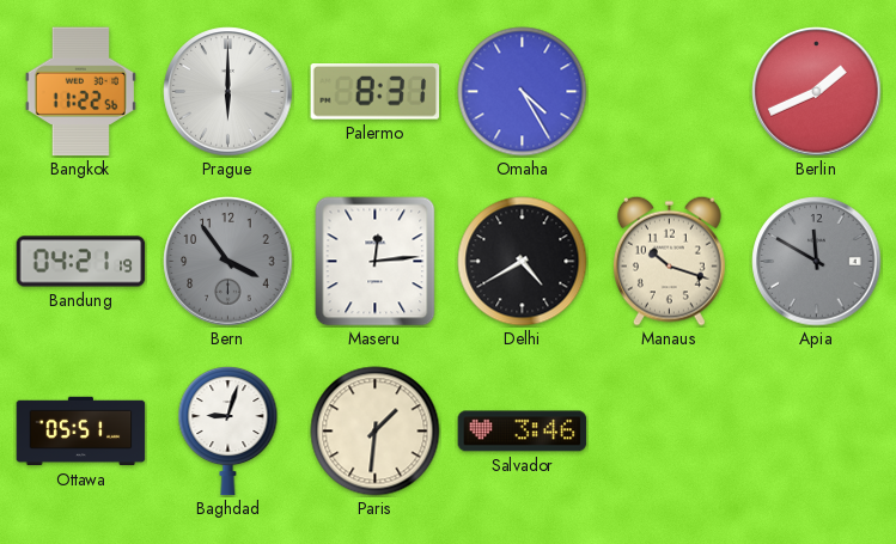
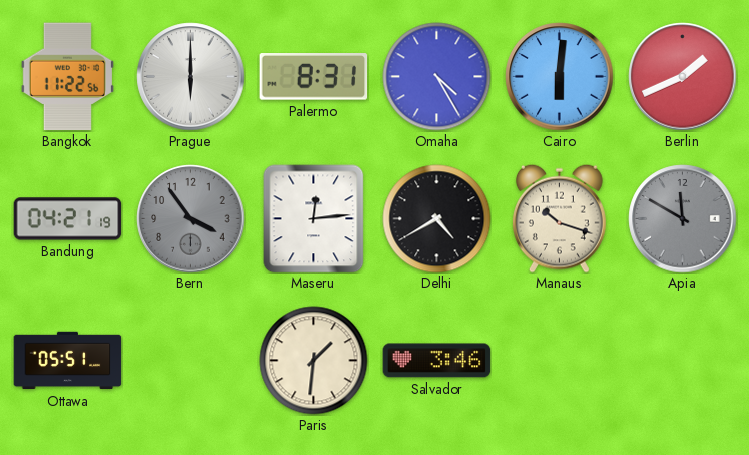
Cairo: none -> 6:01 (560, 77)
Baghdad: 9:03 -> none (228, 432)
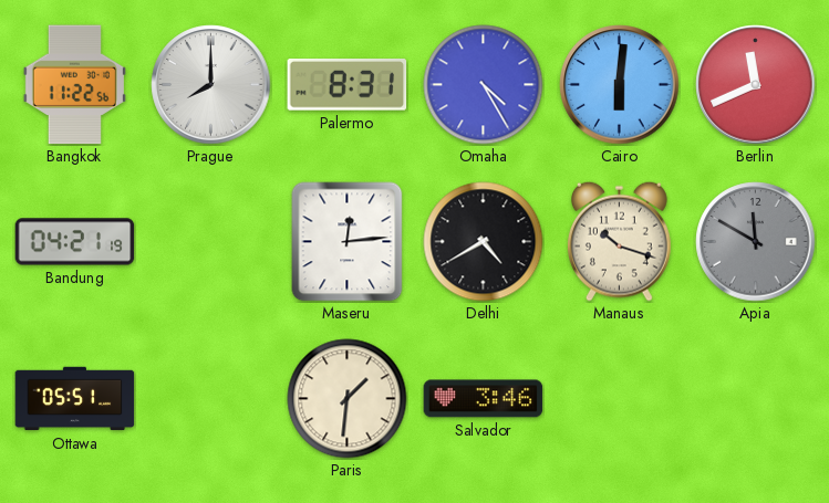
Prague: 6:00 -> 8:00 (211, 85)
Berlin: 1:41 -> 11:41 (756, 85)
Bern: 3:54 -> none (191, 219)
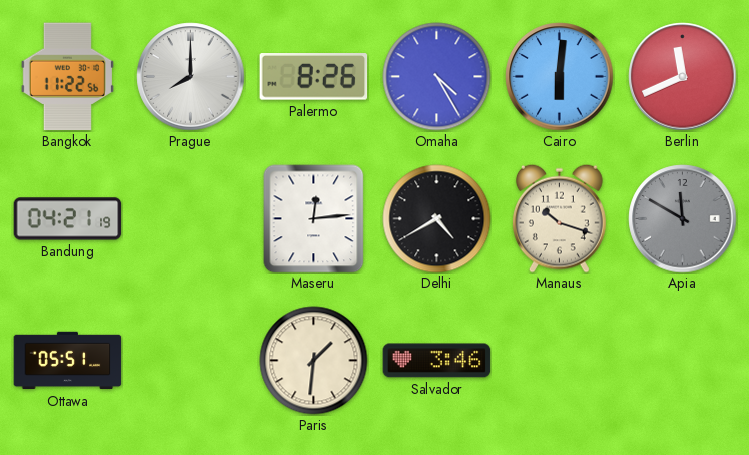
Palermo: 8:31 -> 8:26 (314, 77)
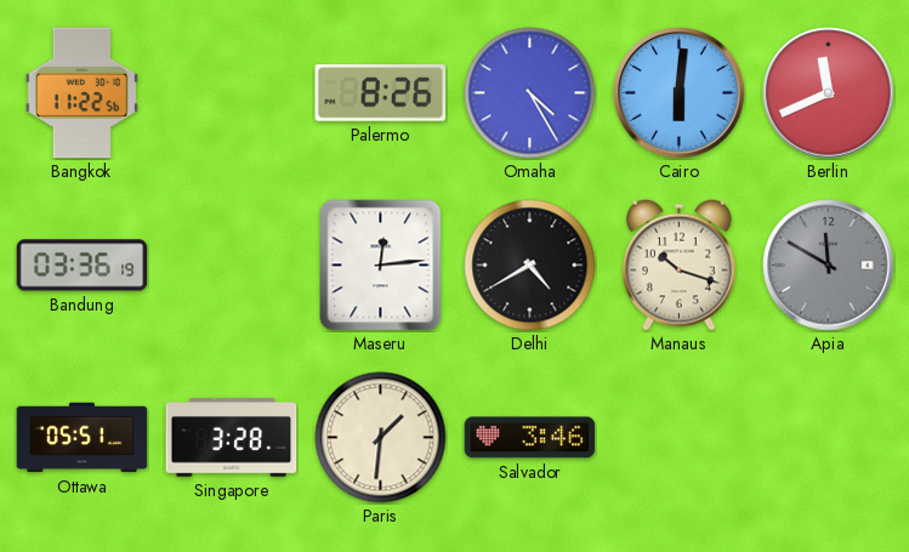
Prague: 8:00 -> none (191, 77)
Bandung: 04:21 -> 03:36 (83, 266)
Singapore: none -> 3:28 (232, 438)
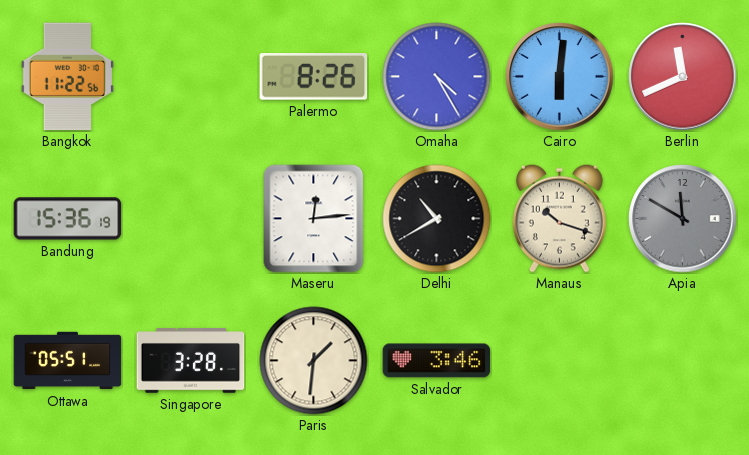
Bandung: 03:36 -> 15:36 (68, 219)
Delhi: 4:40 -> 10:40 (437, 219)
